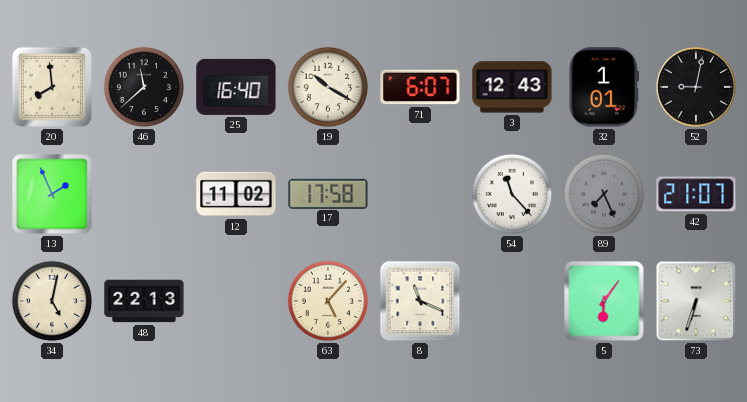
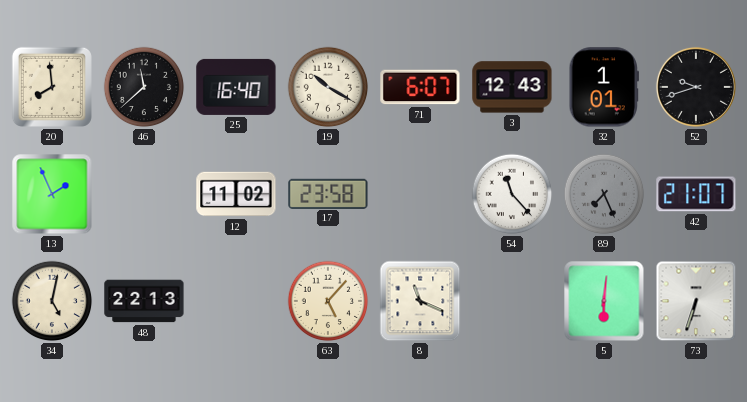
52: 9:02 -> 9:42 (696, 87)
17: 17:58 -> 23:58 (328, 193)
5: 6:06 -> 6:01 (604, 301)
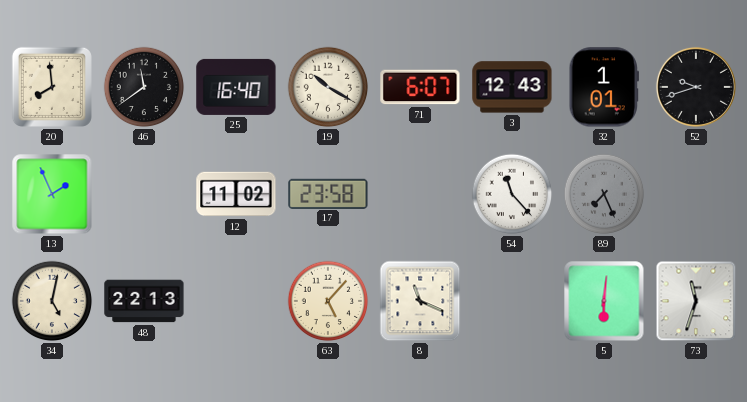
46: 11:38 -> 11:39 (144, 87)
42: 21:07 -> none (696, 194)
73: 6:33 -> 11:33 (696, 301)
